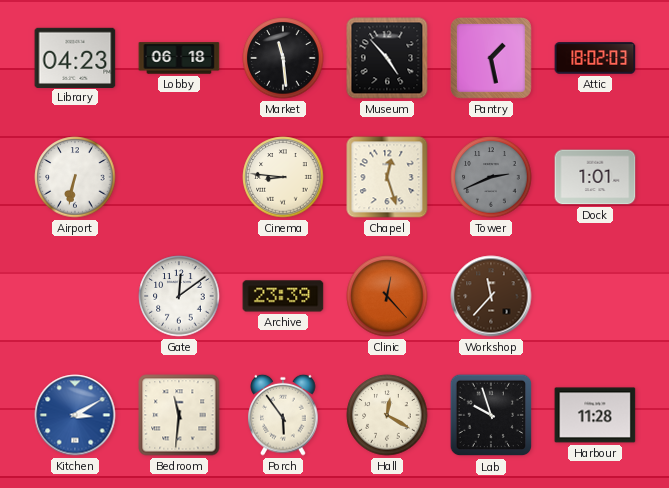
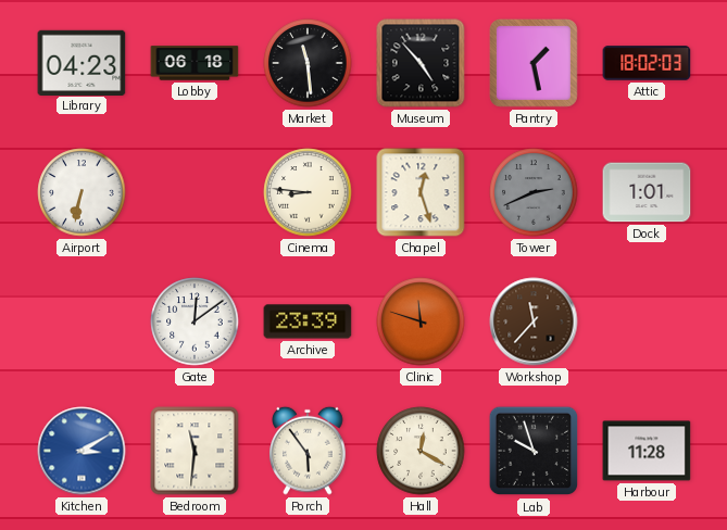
Clinic: 12:23 -> 11:48 (421, 321)
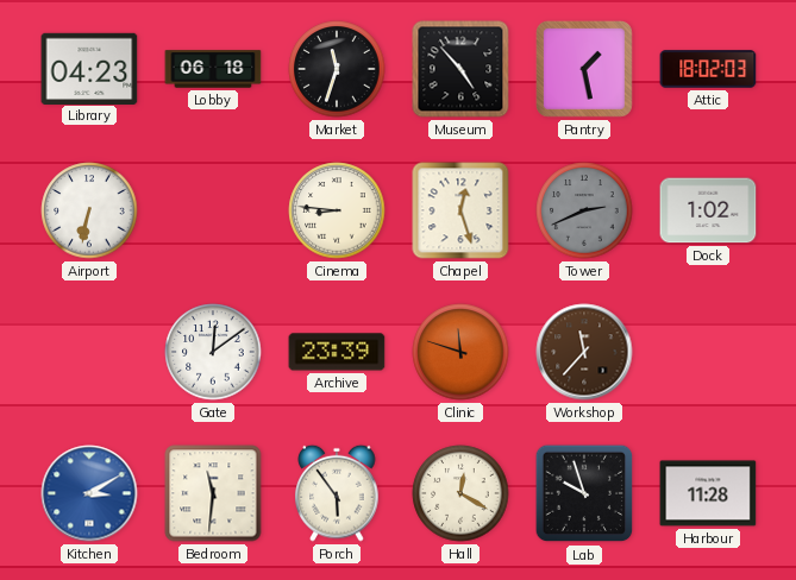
Market: 11:29 -> 11:33 (337, 69)
Dock: 1:01 -> 1:02 (708, 210)
